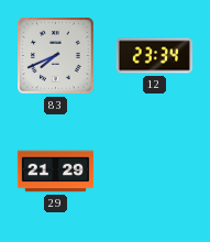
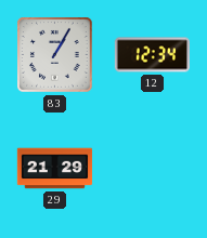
83: 7:41 -> 1:05 (55, 55)
12: 23:34 -> 12:34 (152, 55)
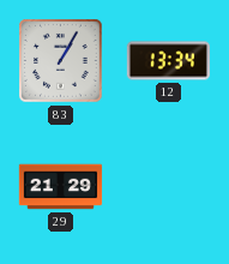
12: 12:34 -> 13:34 (168, 61)
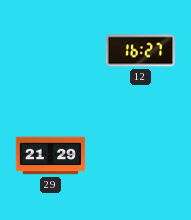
83: 1:05 -> none (61, 61)
12: 13:34 -> 16:27 (140, 51)
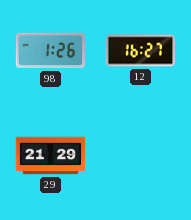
98: none -> 1:26 (50, 51)
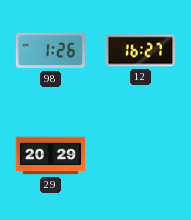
29: 21:29 -> 20:29 (51, 156)
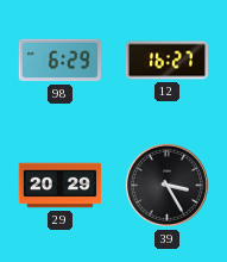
98: 1:26 -> 6:29 (59, 61)
39: none -> 3:25 (166, 185)
